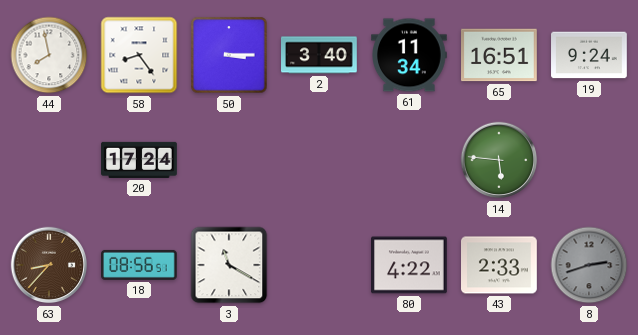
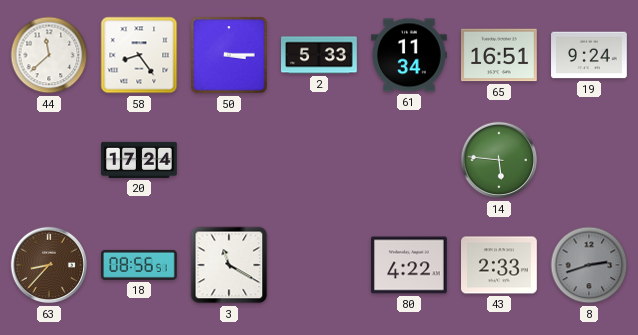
44: 7:58 -> 11:38 (49, 55)
2: 3:40 -> 5:33 (320, 55)
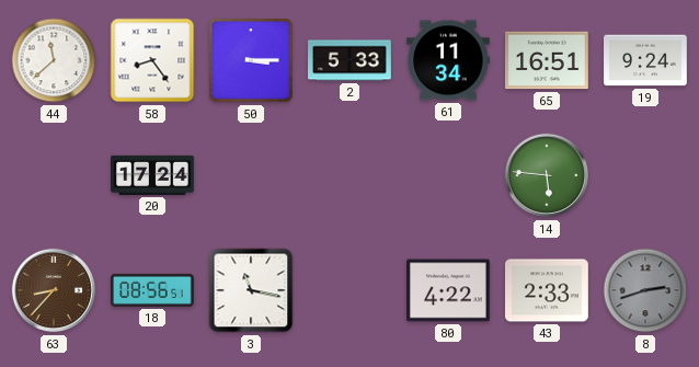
3: 11:20 -> 11:17 (251, 290)
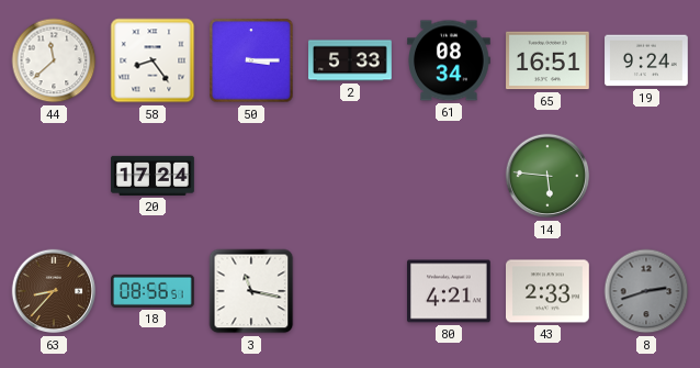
61: 11:34 -> 08:34 (450, 60)
80: 4:22 -> 4:21 (450, 291)
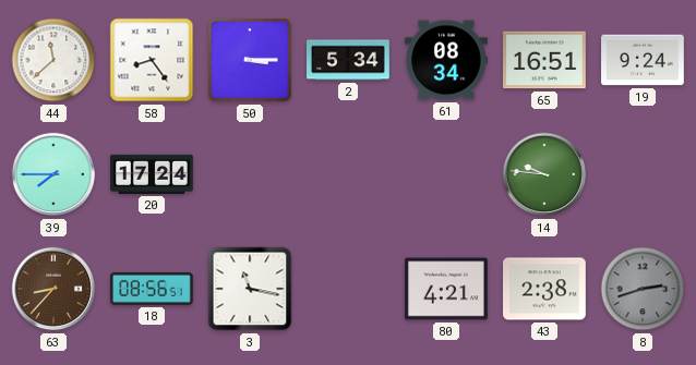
2: 5:33 -> 5:34 (349, 60)
39: none -> 7:45 (53, 174)
14: 5:46 -> 9:46 (544, 174)
43: 2:33 -> 2:38 (545, 289)
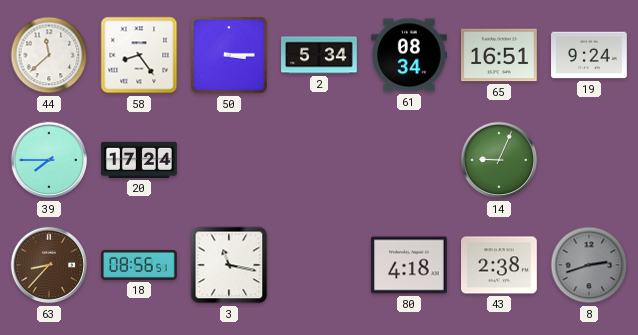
14: 9:46 -> 9:04 (499, 160)
80: 4:21 -> 4:18 (410, 265)
